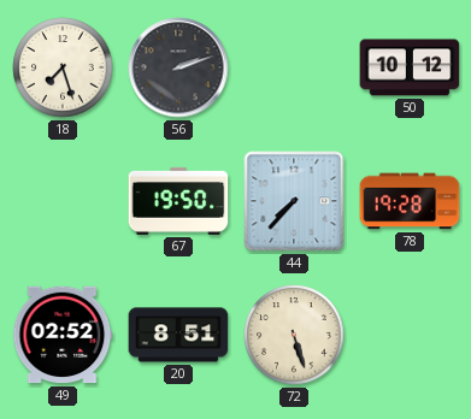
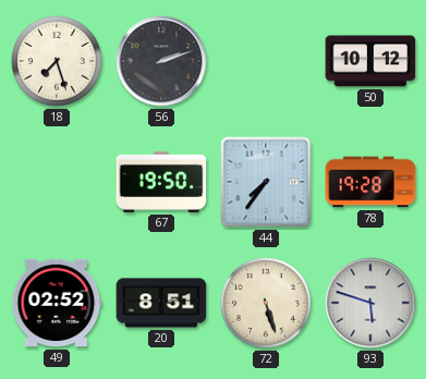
44: 7:37 -> 7:36 (266, 182)
93: none -> 5:48 (370, 303)
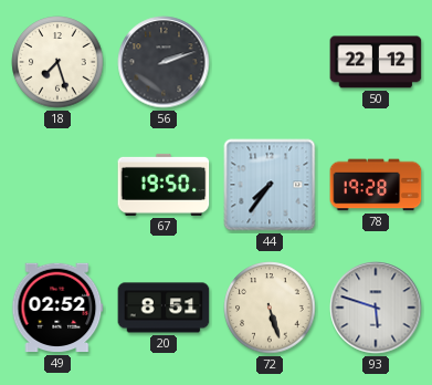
50: 10:12 -> 22:12 (376, 62)
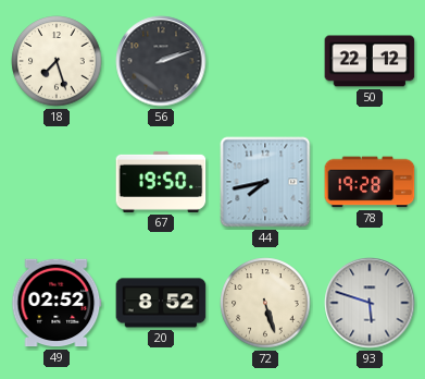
44: 7:36 -> 7:43 (265, 182)
20: 8:51 -> 8:52 (161, 303)
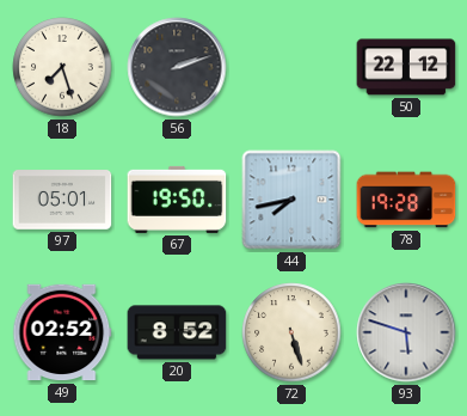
97: none -> 05:01 (62, 200)
